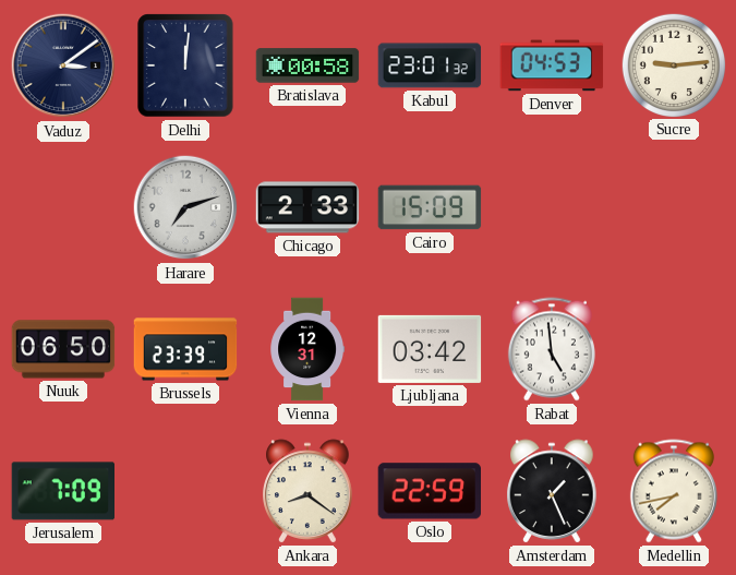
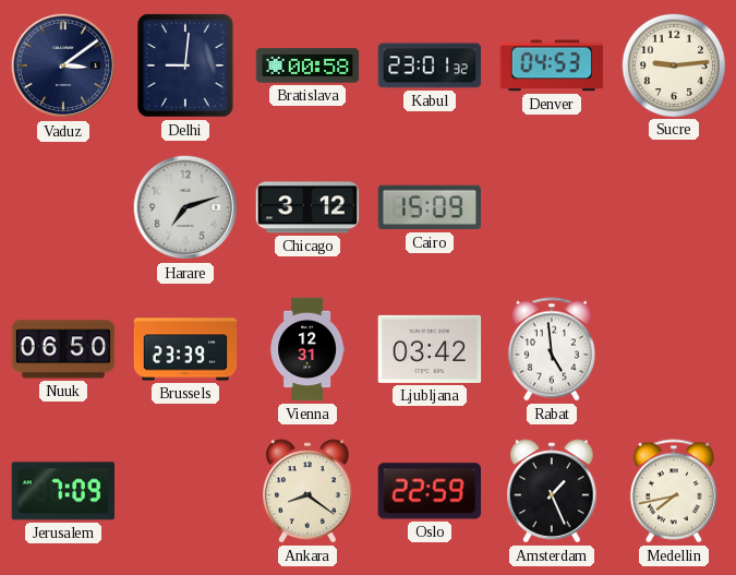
Delhi: 12:01 -> 9:01 (185, 65)
Chicago: 2:33 -> 3:12 (307, 207)
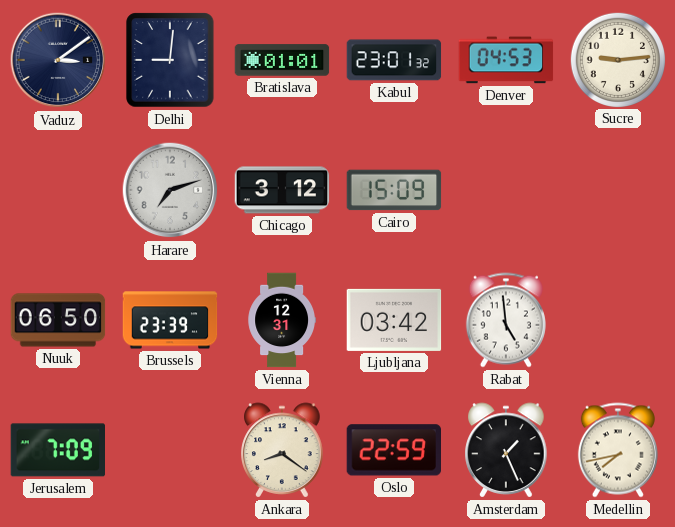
Bratislava: 00:58 -> 01:01 (282, 60)
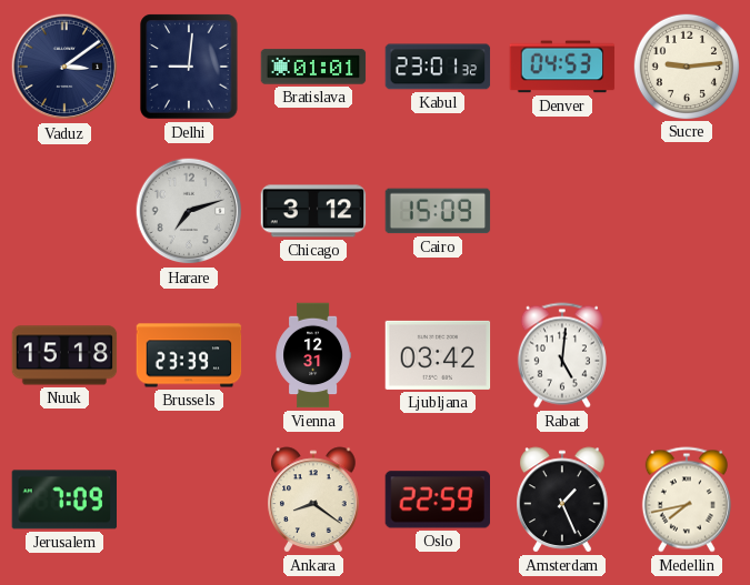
Nuuk: 06:50 -> 15:18 (64, 355)
Rabat: 4:59 -> 5:01 (562, 355)
